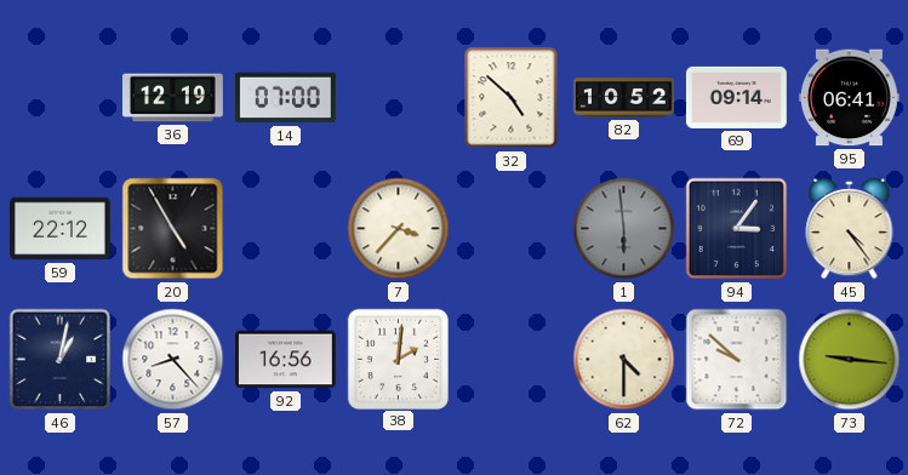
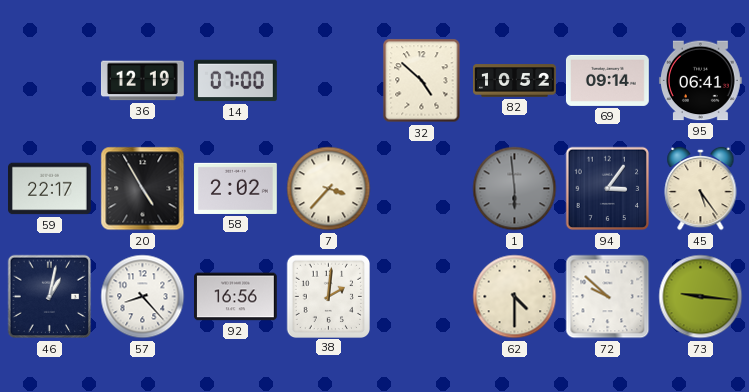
59: 22:12 -> 22:17 (50, 189)
58: none -> 2:02 (236, 188)
45: 4:24 -> 5:24 (701, 189)
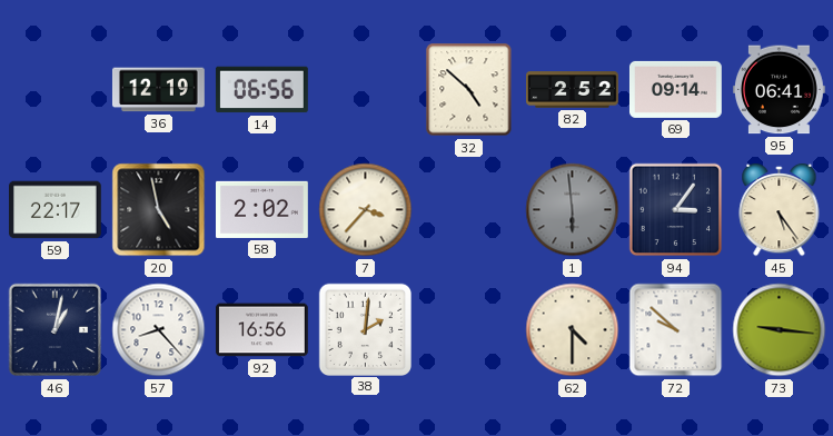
14: 07:00 -> 06:56 (262, 90)
82: 10:52 -> 2:52 (573, 90)
20: 4:55 -> 4:58 (159, 210)
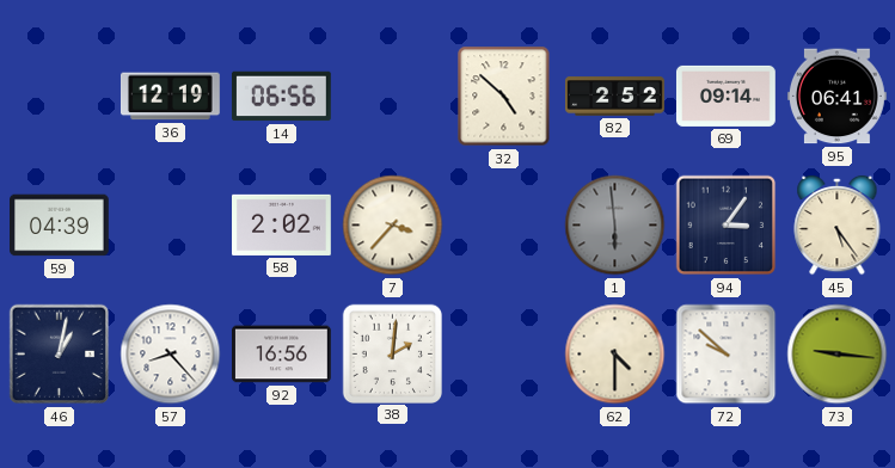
59: 22:17 -> 04:39 (60, 226)
20: 4:58 -> none (159, 210)
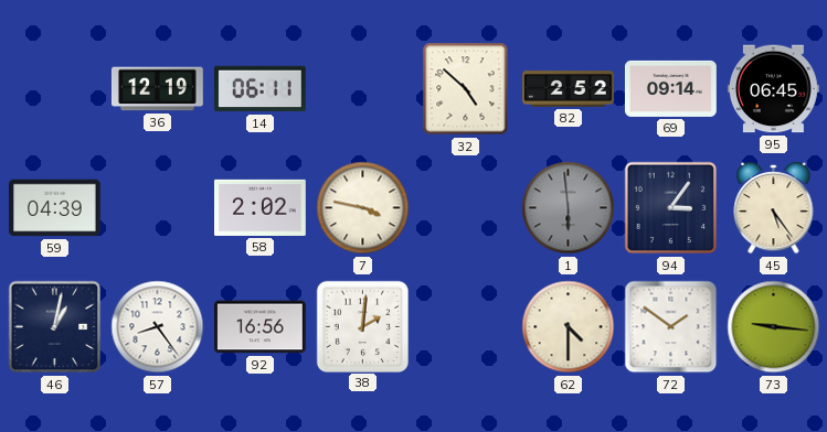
14: 06:56 -> 06:11 (261, 89)
95: 06:41 -> 06:45 (773, 89)
7: 3:37 -> 3:47 (363, 208)
57: 8:23 -> 8:24 (158, 327)
72: 9:52 -> 1:51 (671, 327)
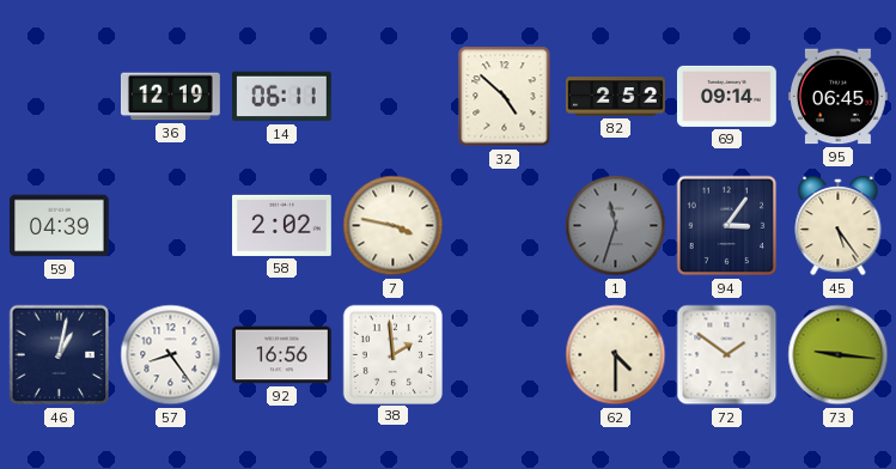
1: 5:59 -> 11:33 (616, 226)
38: 2:01 -> 1:59 (392, 354)
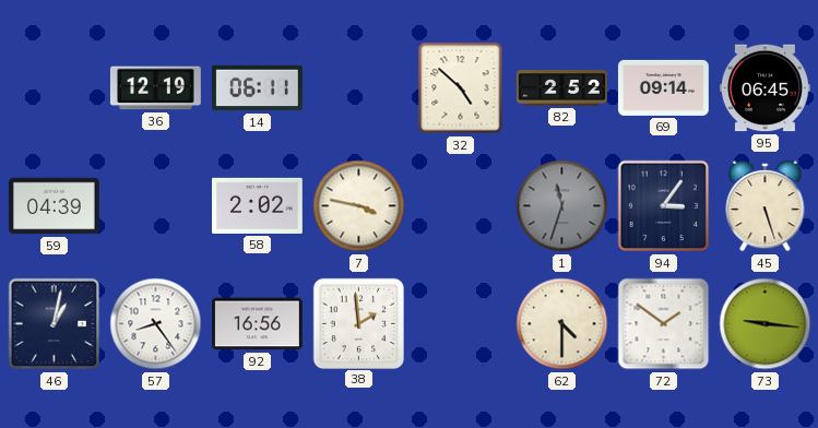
45: 5:24 -> 5:27 (766, 206)
